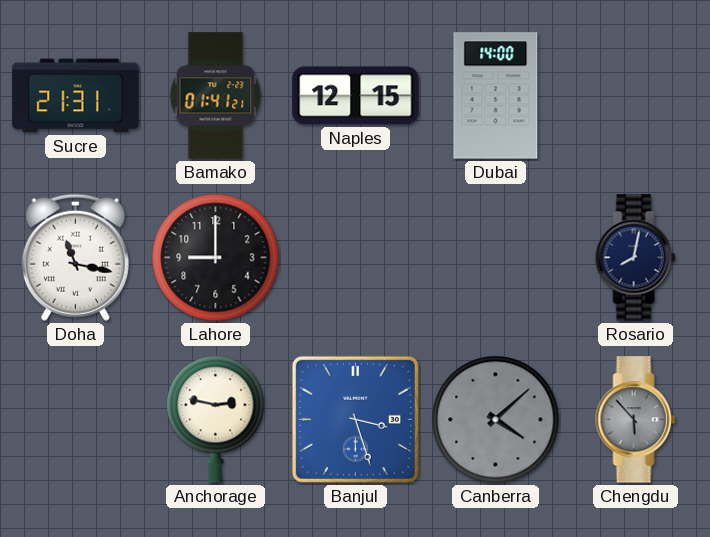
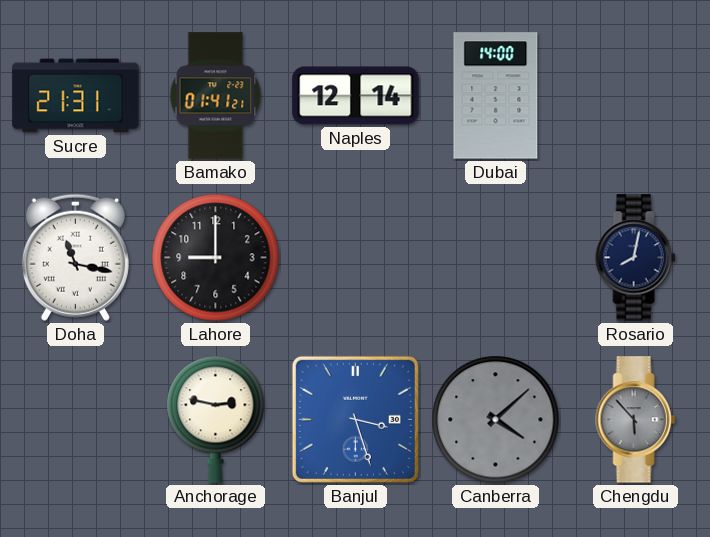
Naples: 12:15 -> 12:14 (356, 96)
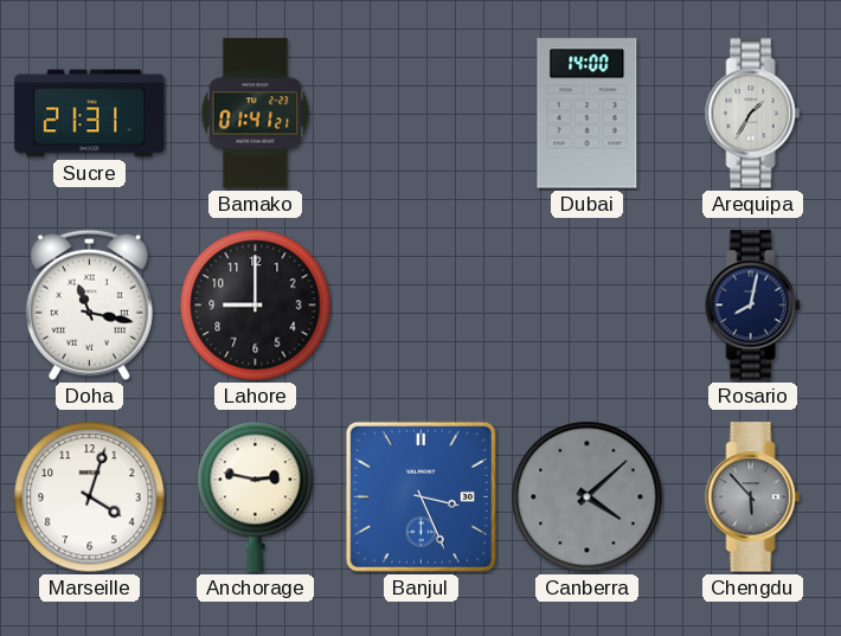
Naples: 12:14 -> none (356, 96)
Arequipa: none -> 1:35 (753, 114)
Marseille: none -> 4:03 (90, 497)
Banjul: 3:27 -> 3:26 (420, 496)
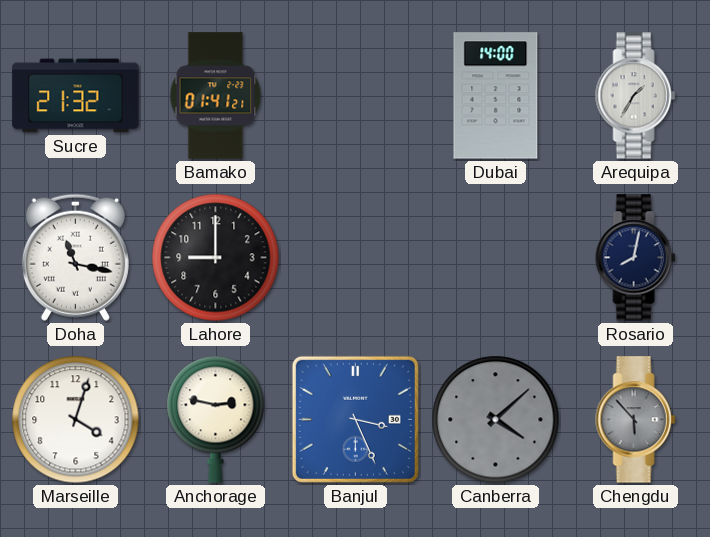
Sucre: 21:31 -> 21:32 (76, 96)
